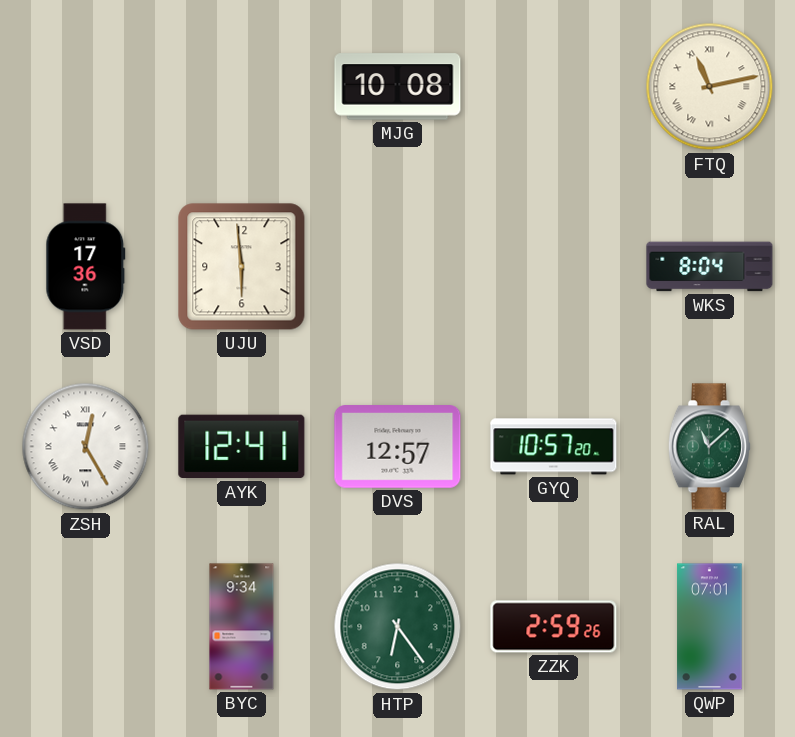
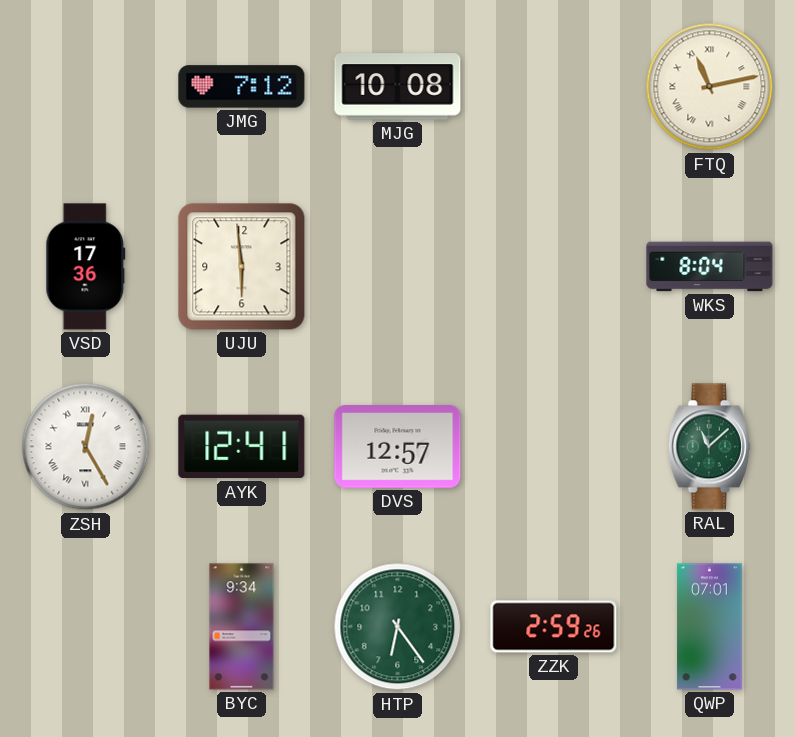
JMG: none -> 7:12 (242, 87)
GYQ: 10:57 -> none (554, 447)
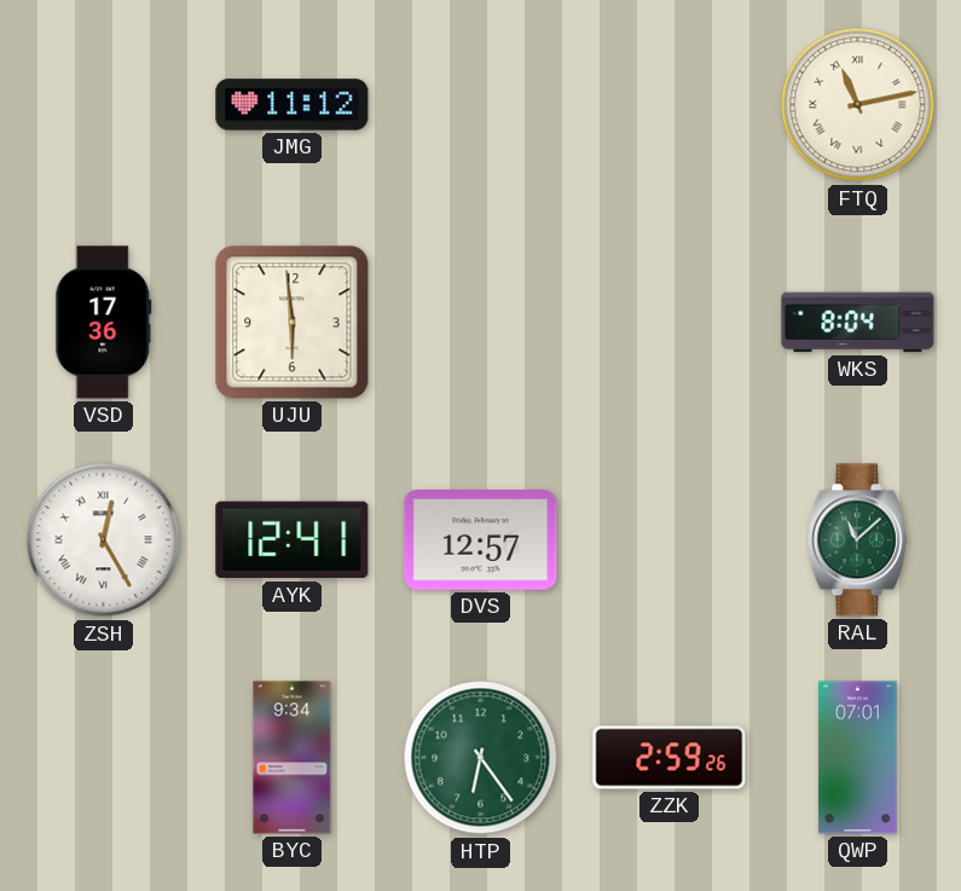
JMG: 7:12 -> 11:12 (293, 105)
MJG: 10:08 -> none (398, 87)
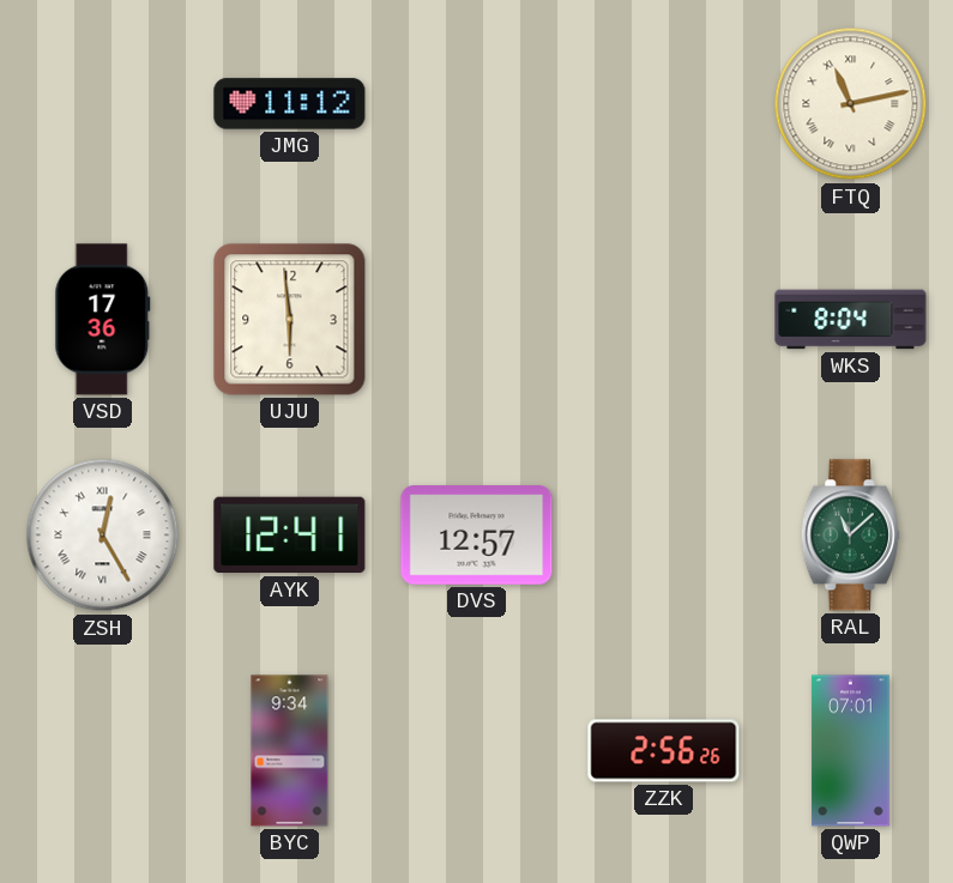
HTP: 6:24 -> none (481, 758)
ZZK: 2:59 -> 2:56 (664, 751)
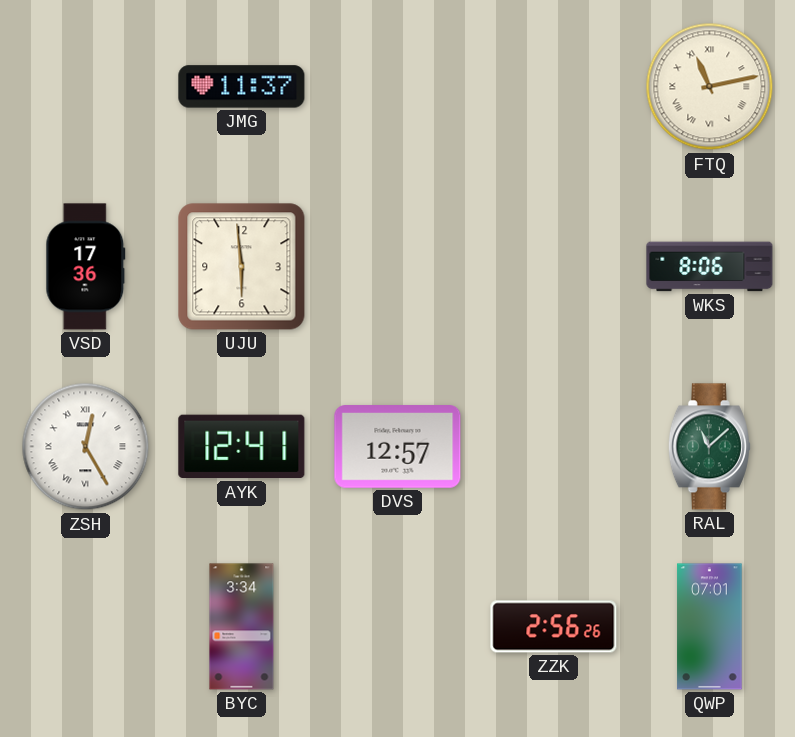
JMG: 11:12 -> 11:37 (242, 87)
WKS: 8:04 -> 8:06 (710, 267)
BYC: 9:34 -> 3:34 (242, 627)
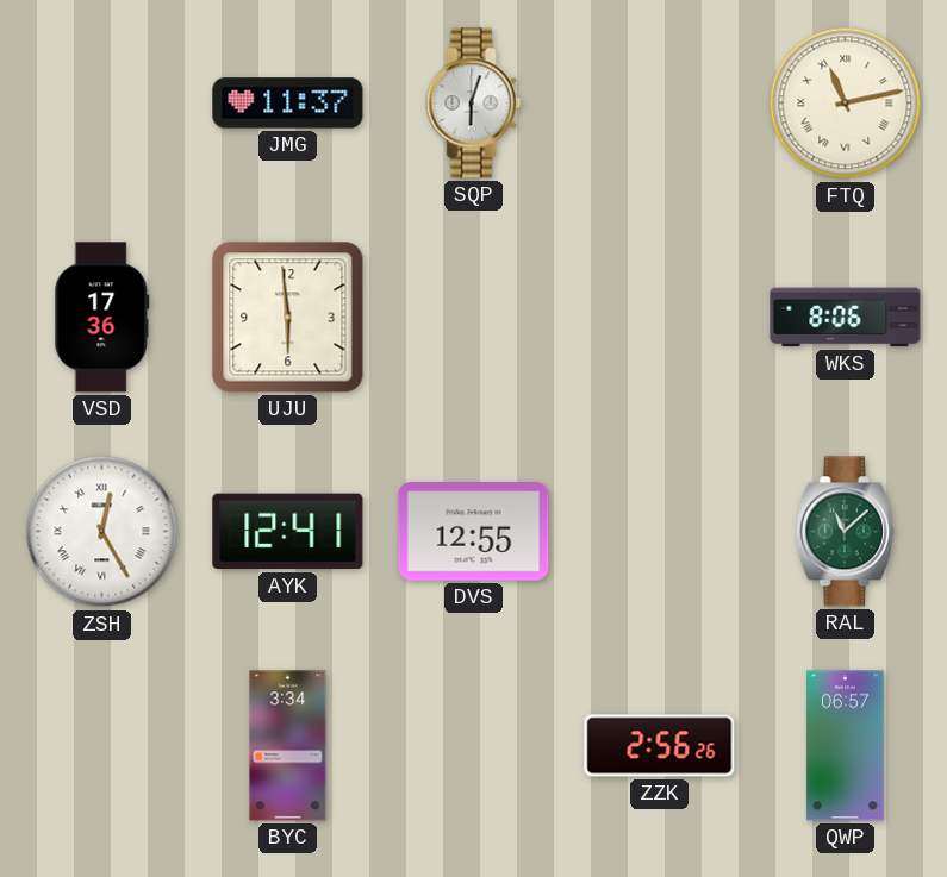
SQP: none -> 6:03 (474, 104)
DVS: 12:57 -> 12:55 (474, 532)
QWP: 07:01 -> 06:57 (846, 746)
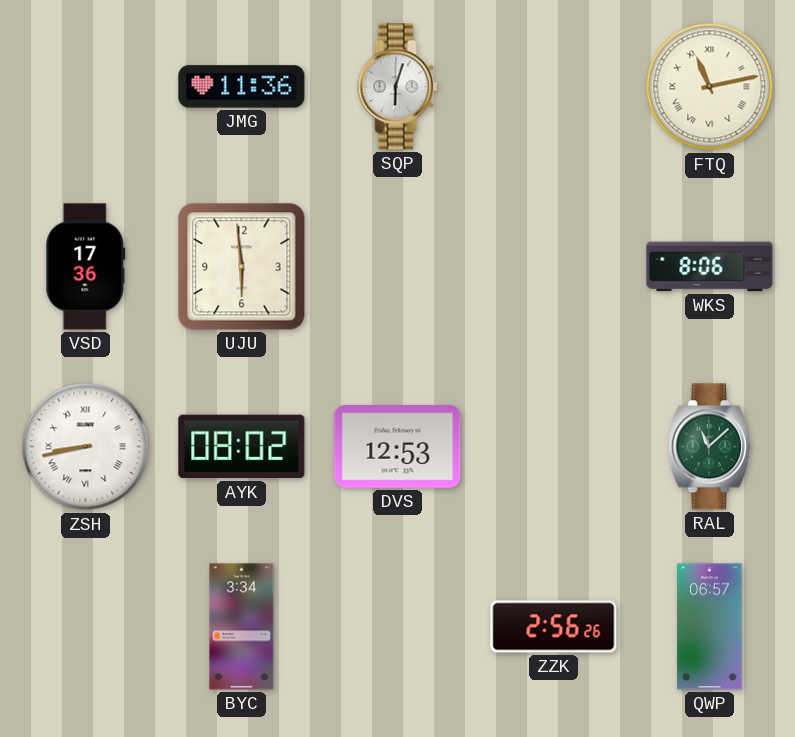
JMG: 11:37 -> 11:36 (242, 87)
ZSH: 12:25 -> 8:43 (86, 447)
AYK: 12:41 -> 08:02 (242, 447)
DVS: 12:55 -> 12:53 (398, 447)
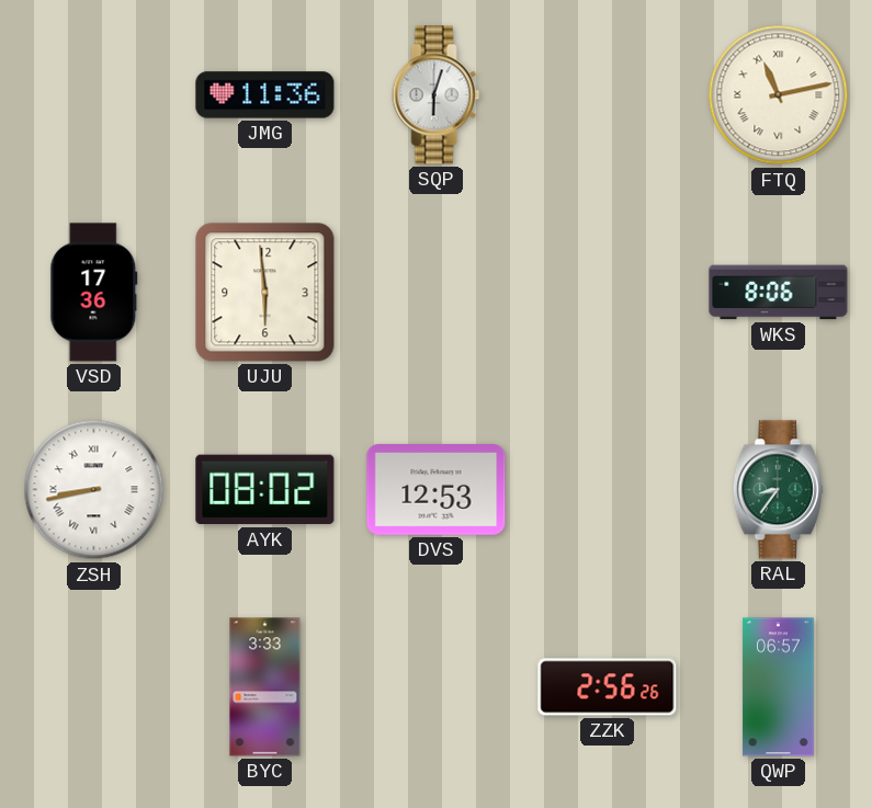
RAL: 11:08 -> 8:36 (778, 490)
BYC: 3:34 -> 3:33 (265, 687)
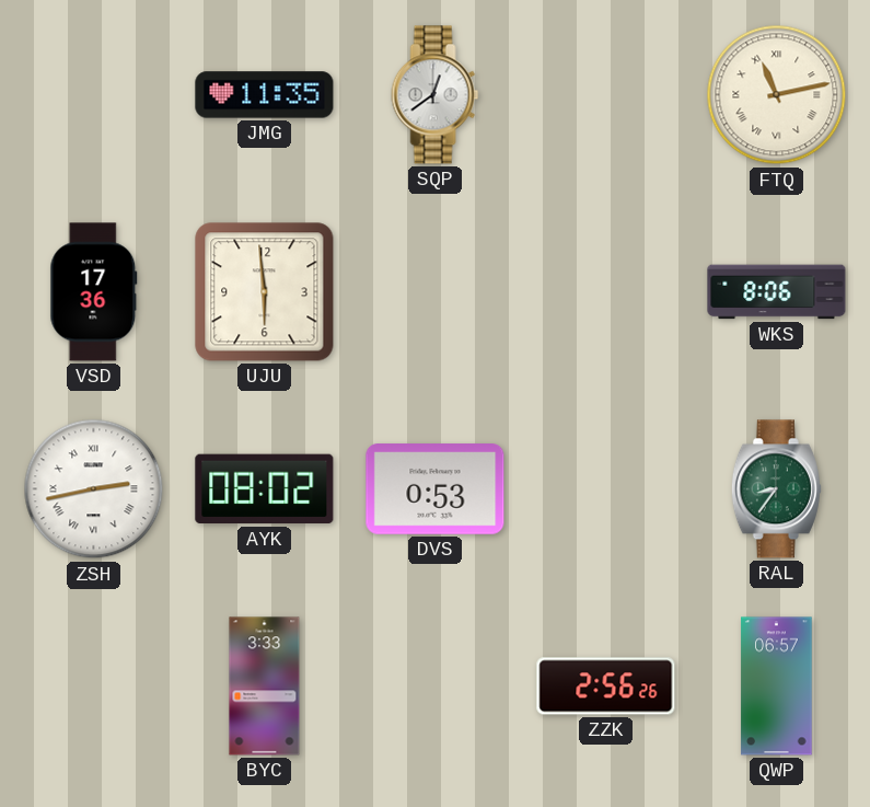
JMG: 11:36 -> 11:35 (265, 95)
SQP: 6:03 -> 12:39 (436, 95)
ZSH: 8:43 -> 2:43 (94, 489)
DVS: 12:53 -> 0:53 (436, 489)
